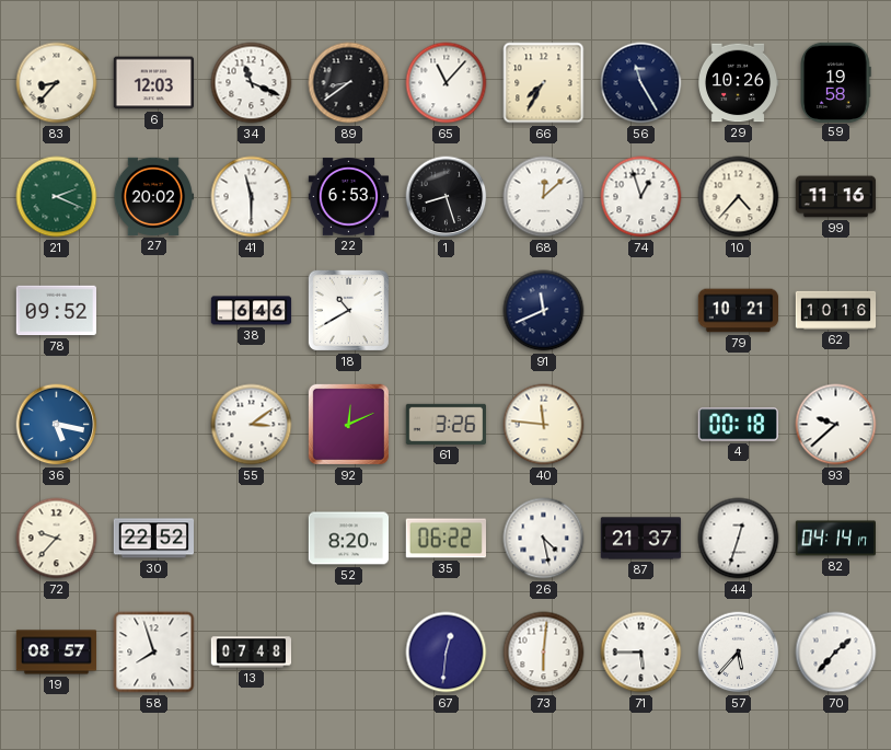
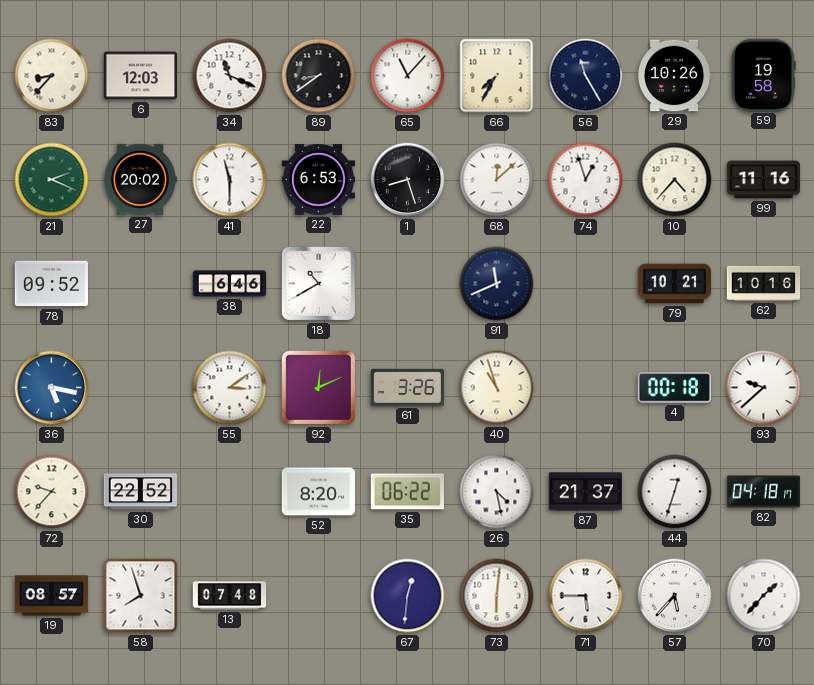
40: 11:46 -> 10:57 (497, 388)
82: 04:14 -> 04:18 (764, 492)
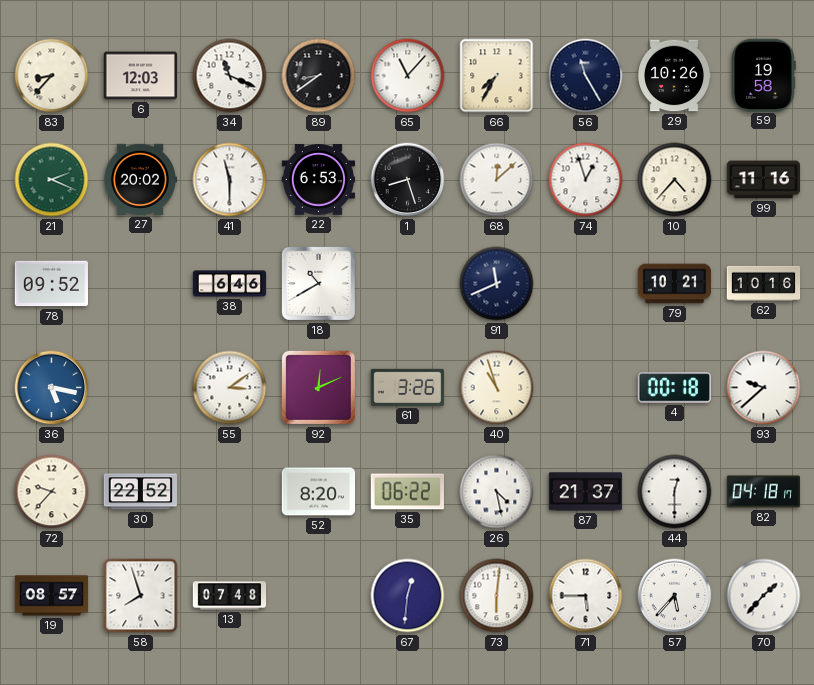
44: 12:33 -> 12:30 (675, 492)
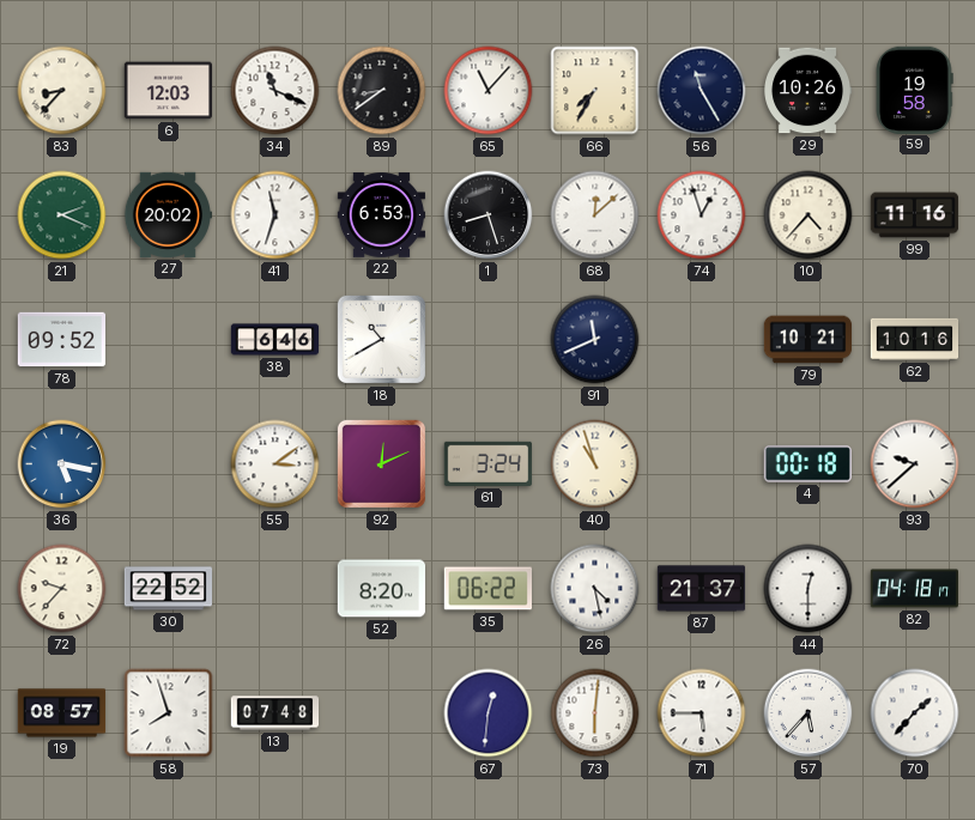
41: 11:30 -> 11:33 (275, 215)
61: 3:26 -> 3:24 (489, 463)
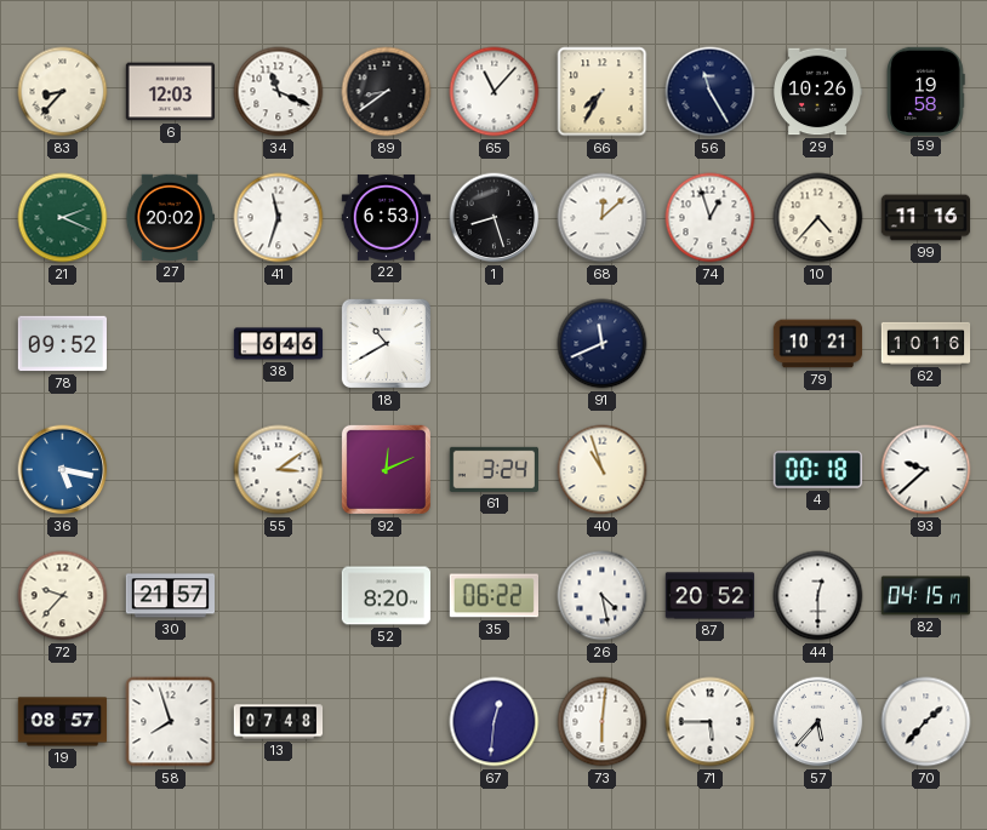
30: 22:52 -> 21:57 (170, 596)
87: 21:37 -> 20:52 (711, 596)
82: 04:18 -> 04:15 (926, 596)
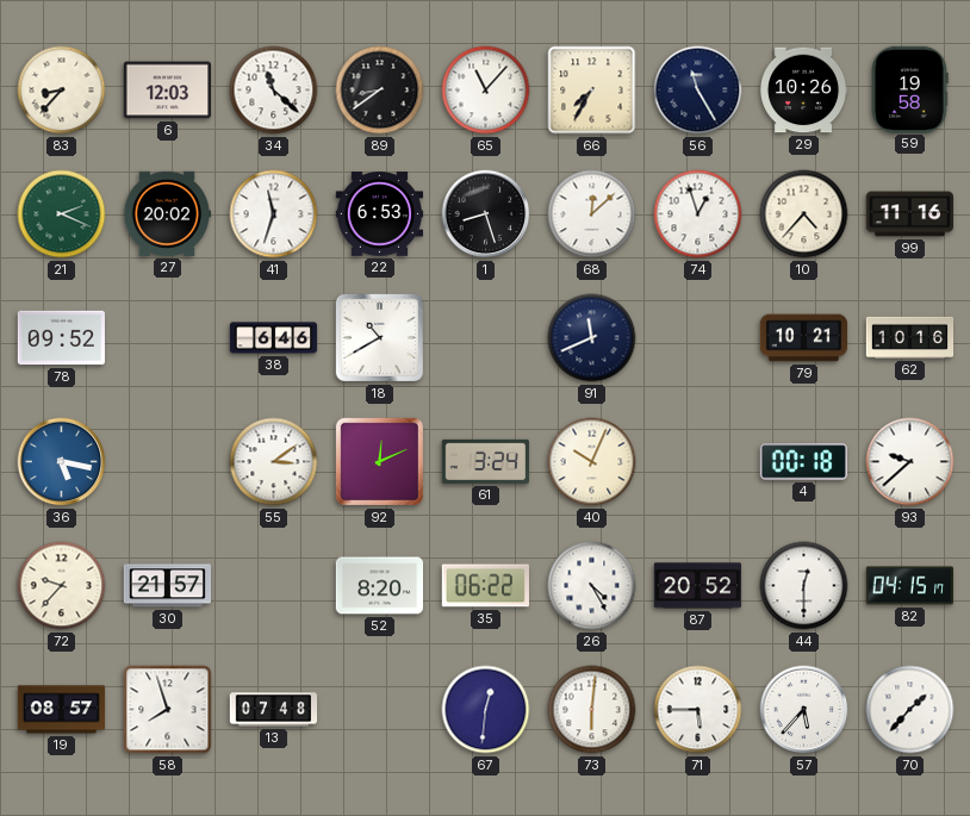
34: 11:19 -> 11:22 (274, 91)
40: 10:57 -> 10:04 (592, 462)
26: 4:28 -> 4:25 (592, 586)
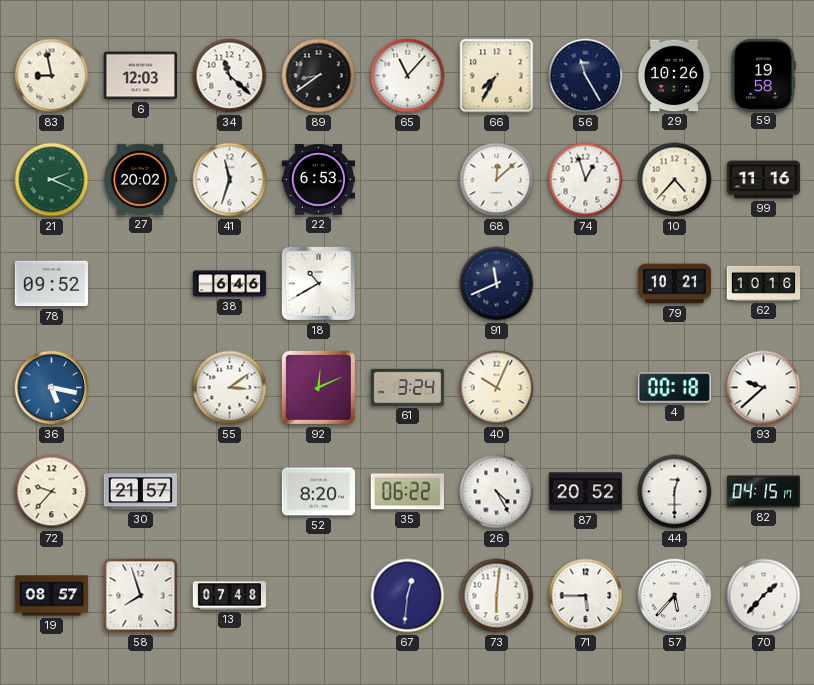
83: 8:37 -> 8:58 (52, 76)
1: 8:27 -> none (486, 214)
